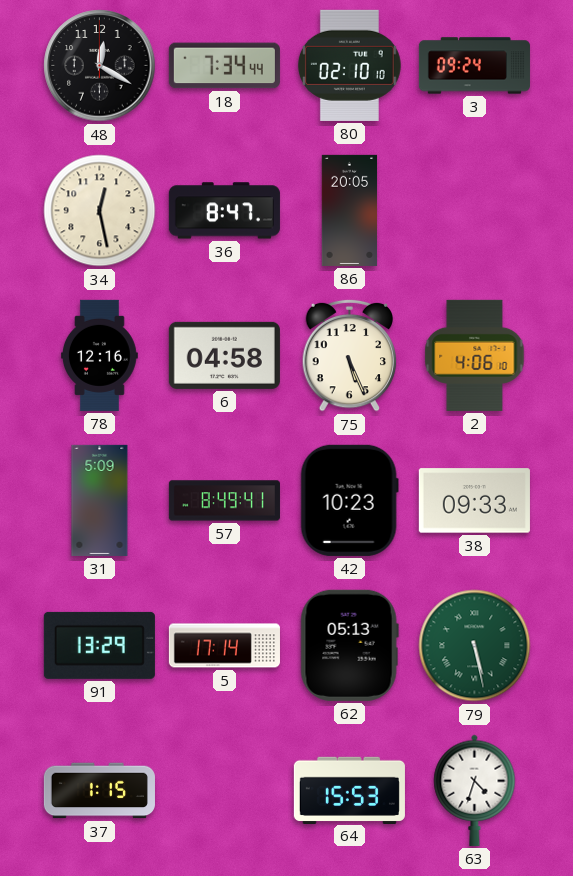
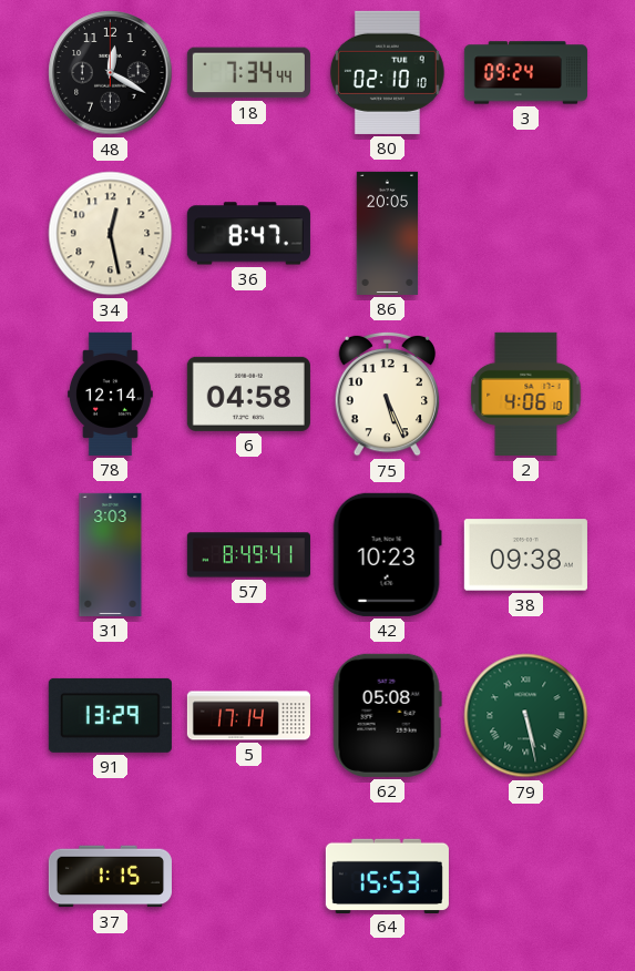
78: 12:16 -> 12:14 (110, 393)
31: 5:09 -> 3:03 (111, 554)
38: 09:33 -> 09:38 (525, 555)
62: 05:13 -> 05:08 (387, 715)
63: 4:33 -> none (475, 790)
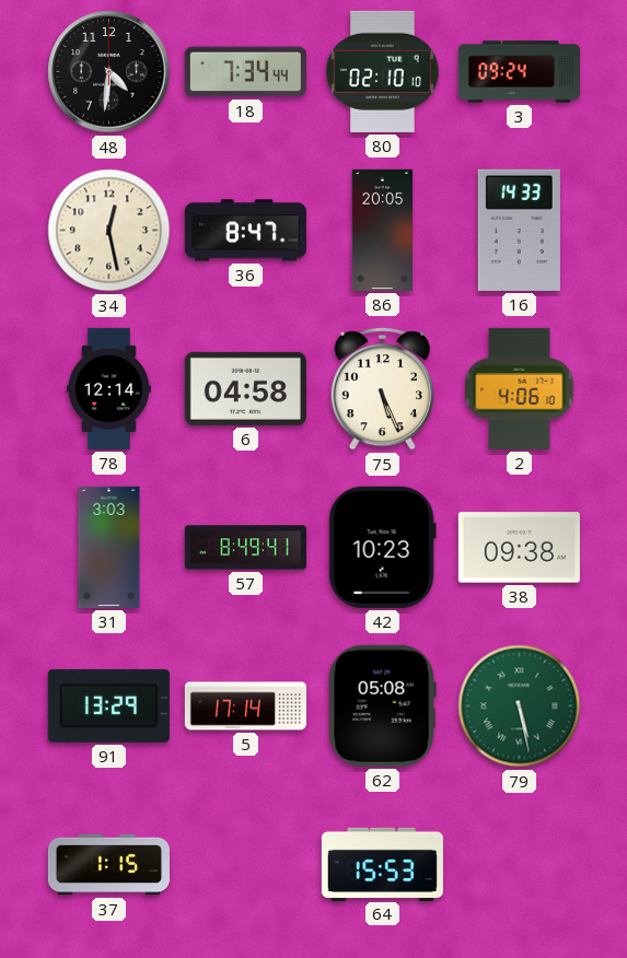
48: 12:20 -> 4:31 (109, 72)
16: none -> 14:33 (519, 230)
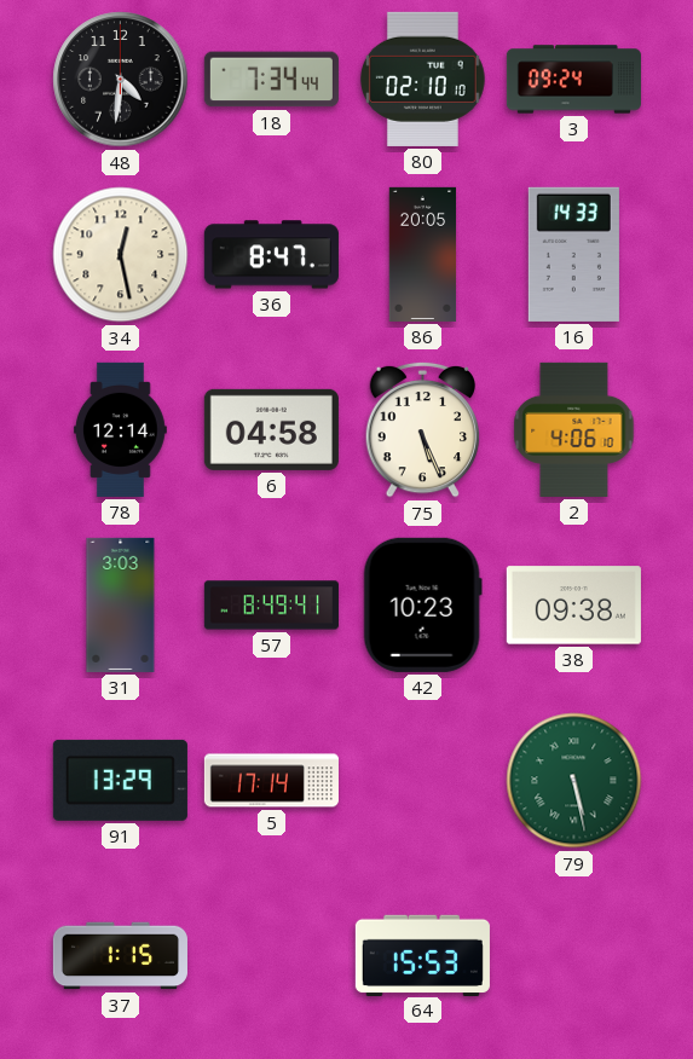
62: 05:08 -> none (382, 705)
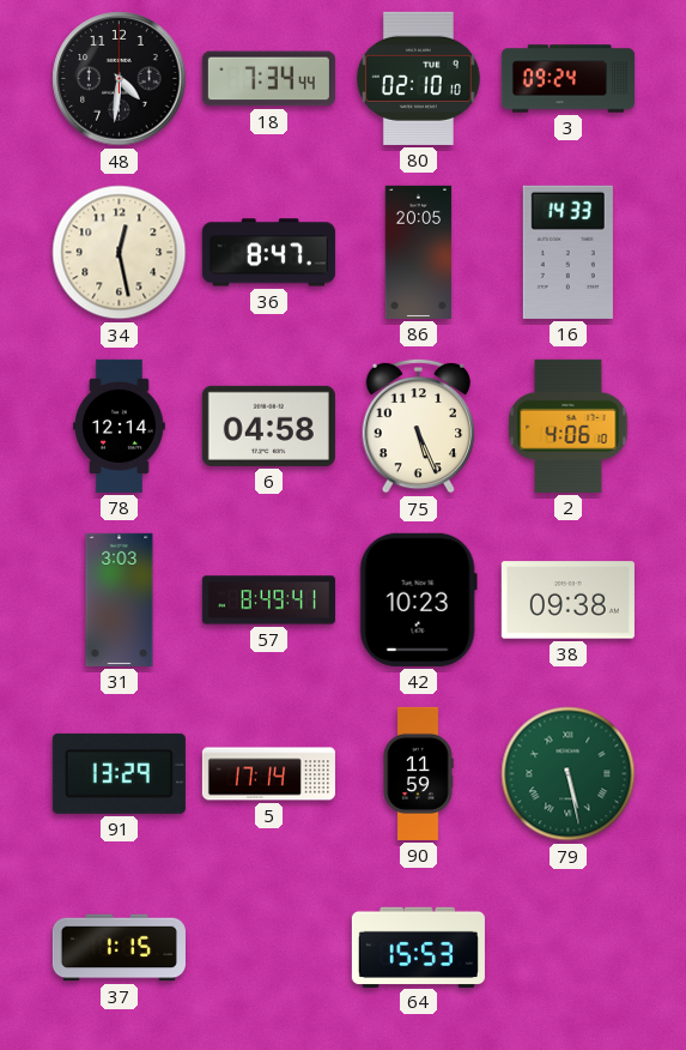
90: none -> 11:59 (418, 773)
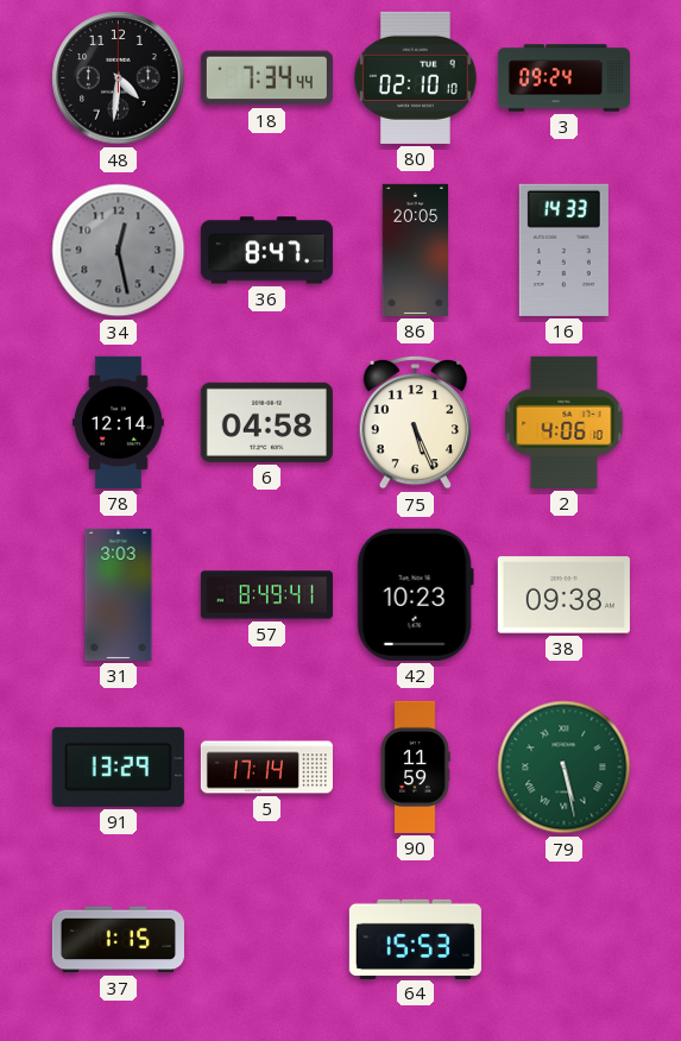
34 dial: cream -> grey (119, 251)
